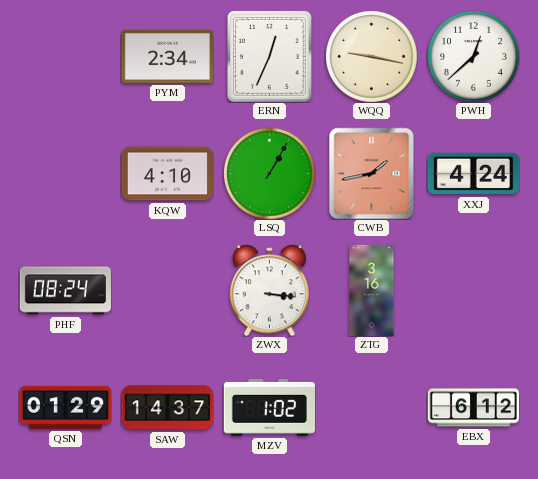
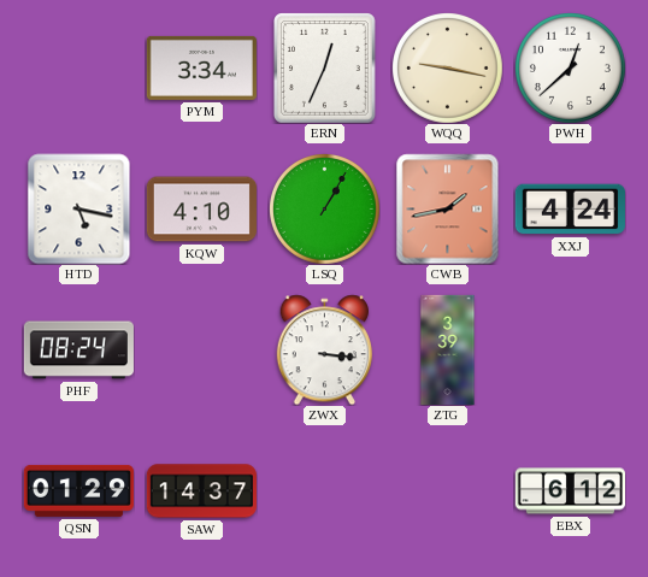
PYM: 2:34 -> 3:34 (201, 67)
HTD: none -> 5:17 (79, 208)
ZTG: 3:16 -> 3:39 (448, 349)
MZV: 1:02 -> none (269, 407)
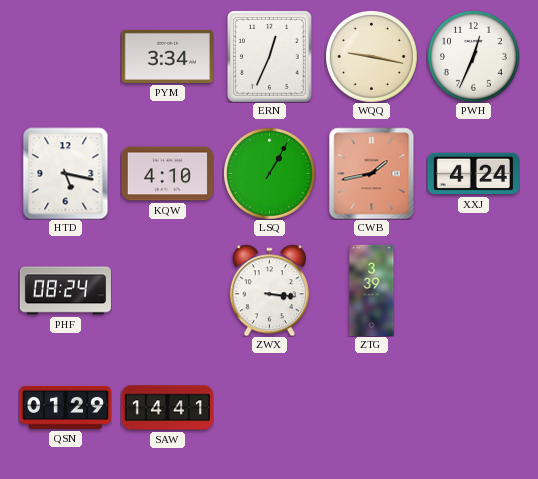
PWH: 12:38 -> 12:34 (474, 57)
SAW: 14:37 -> 14:41 (167, 408)
EBX: 6:12 -> none (570, 491)
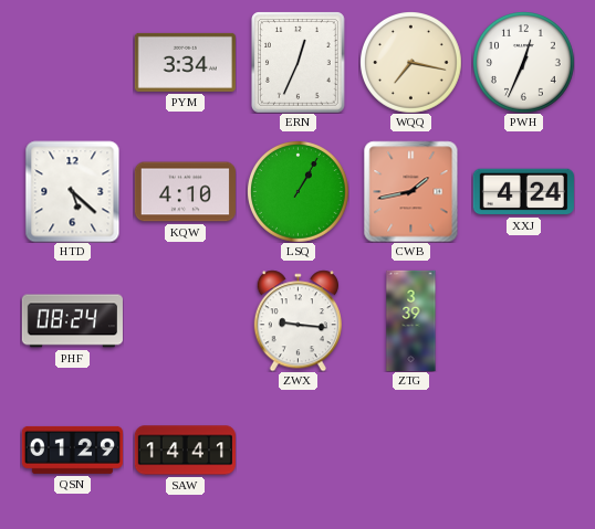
WQQ: 9:17 -> 7:17 (411, 63)
HTD: 5:17 -> 5:22 (73, 191)
ZWX: 3:16 -> 9:16 (297, 320)
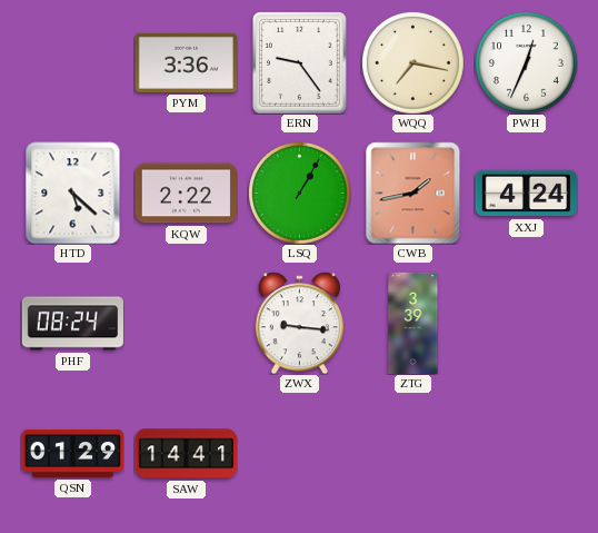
PYM: 3:34 -> 3:36 (186, 62)
ERN: 12:34 -> 9:24 (300, 63)
KQW: 4:10 -> 2:22 (186, 194)
